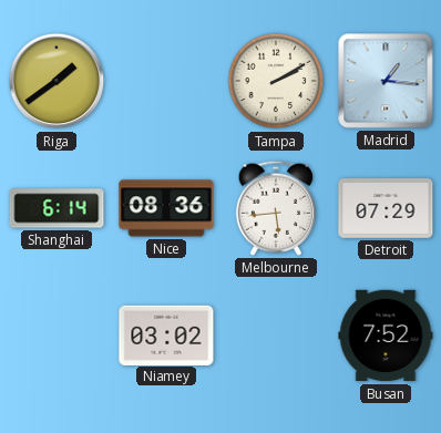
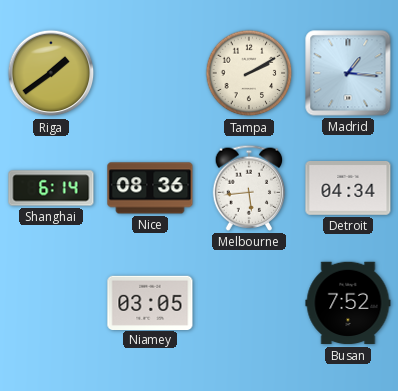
Detroit: 07:29 -> 04:34 (348, 189)
Niamey: 03:02 -> 03:05 (150, 302)
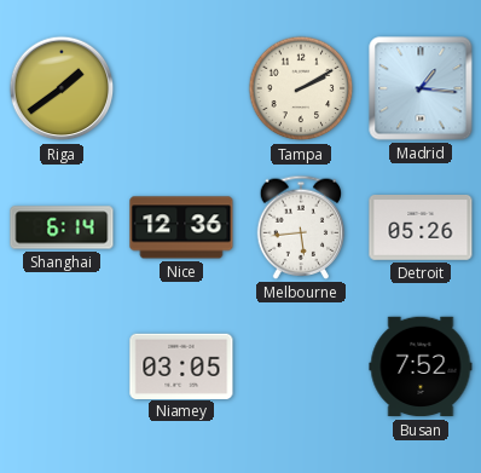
Nice: 08:36 -> 12:36 (181, 227)
Detroit: 04:34 -> 05:26 (421, 229)
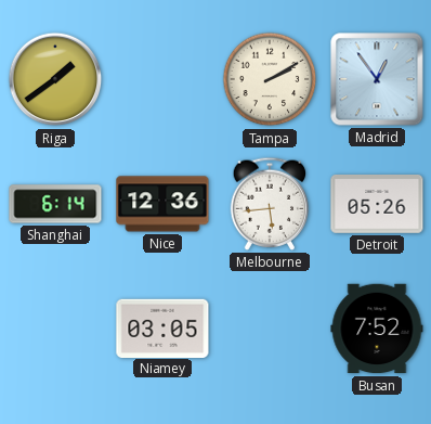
Madrid: 1:16 -> 12:54 (377, 79)
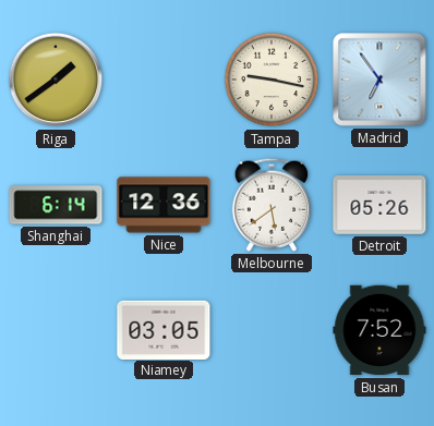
Tampa: 2:10 -> 9:17 (272, 80)
Madrid: 12:54 -> 6:54 (379, 80)
Melbourne: 5:44 -> 5:39 (272, 205)
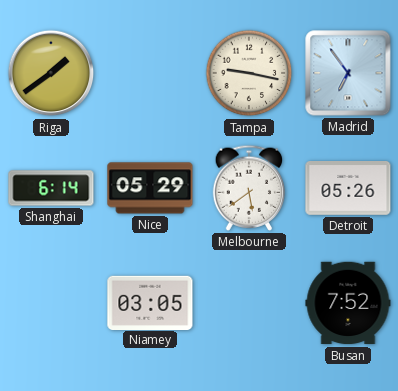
Nice: 12:36 -> 05:29 (150, 188)
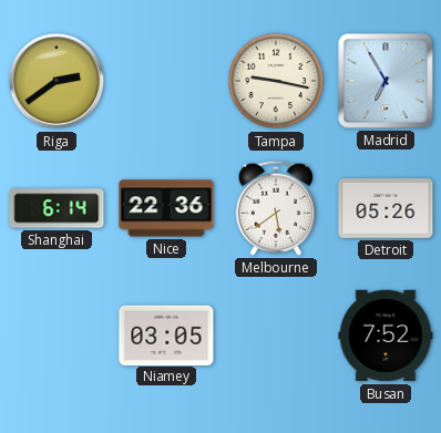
Riga: 1:39 -> 2:39 (57, 81)
Madrid: 6:54 -> 6:55 (386, 81)
Nice: 05:29 -> 22:36 (166, 208)
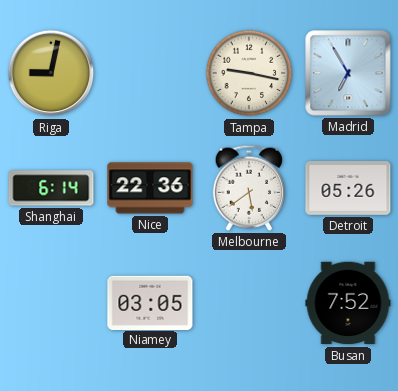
Riga: 2:39 -> 9:02 (51, 73)
